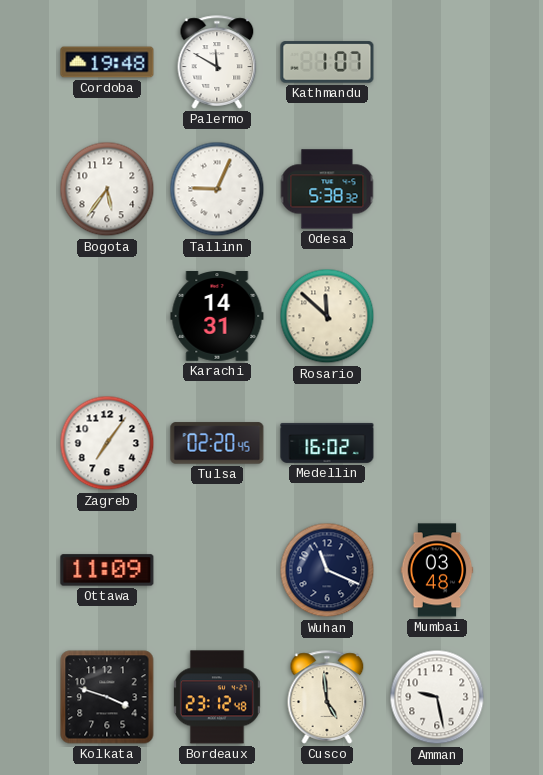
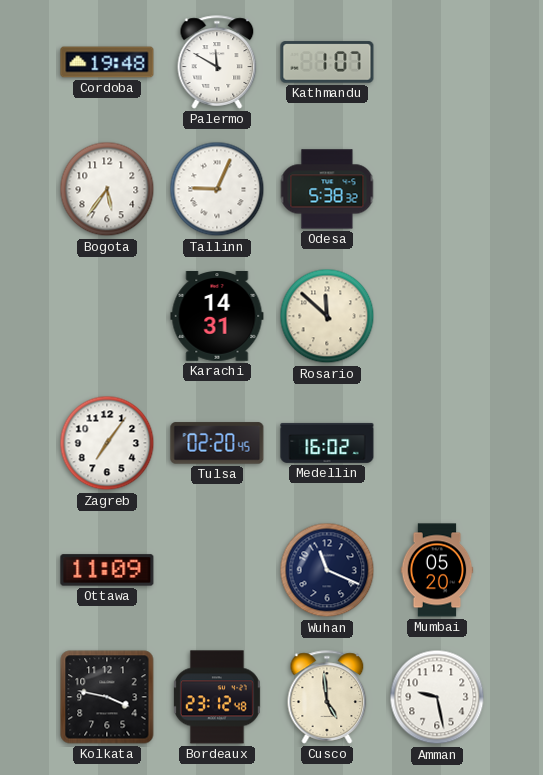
Mumbai: 03:48 -> 05:20 (437, 570)
Kolkata: 3:48 -> 3:47 (107, 697)
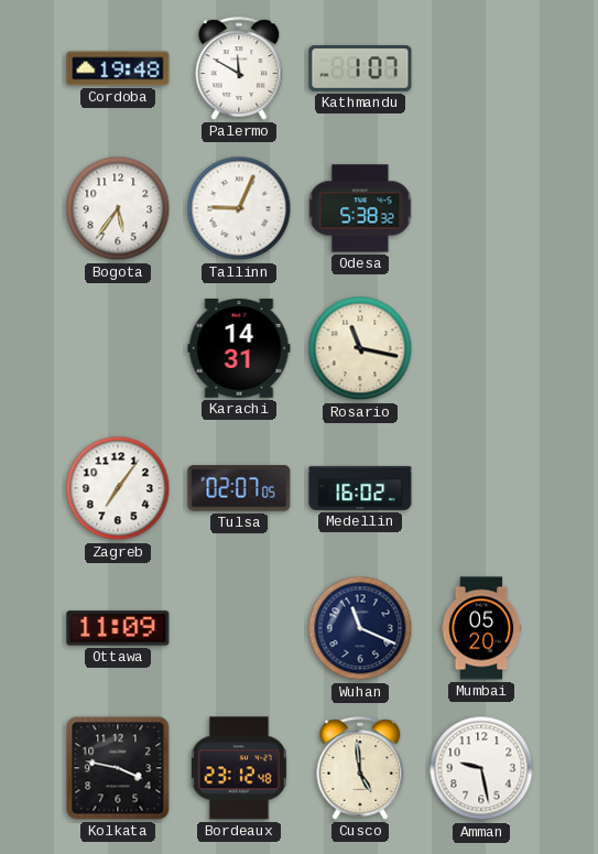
Rosario: 11:52 -> 11:17 (360, 348)
Tulsa: 02:20 -> 02:07 (239, 488)
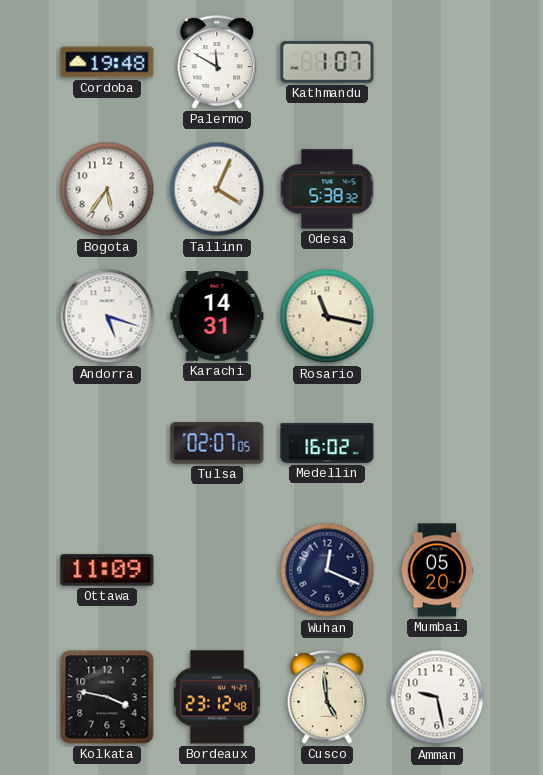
Tallinn: 9:04 -> 4:04 (217, 189)
Andorra: none -> 5:18 (107, 316)
Zagreb: 7:06 -> none (118, 488)
Wuhan: 11:19 -> 12:19 (327, 570)
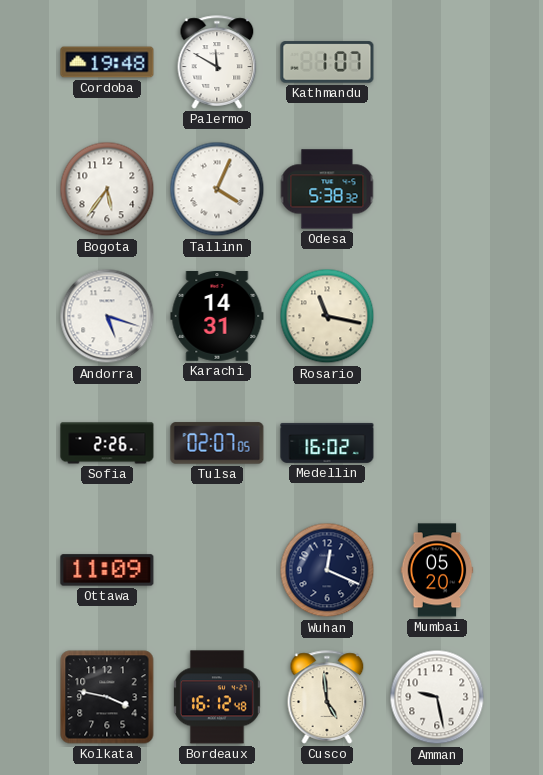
Sofia: none -> 2:26 (107, 443)
Bordeaux: 23:12 -> 16:12 (217, 697)
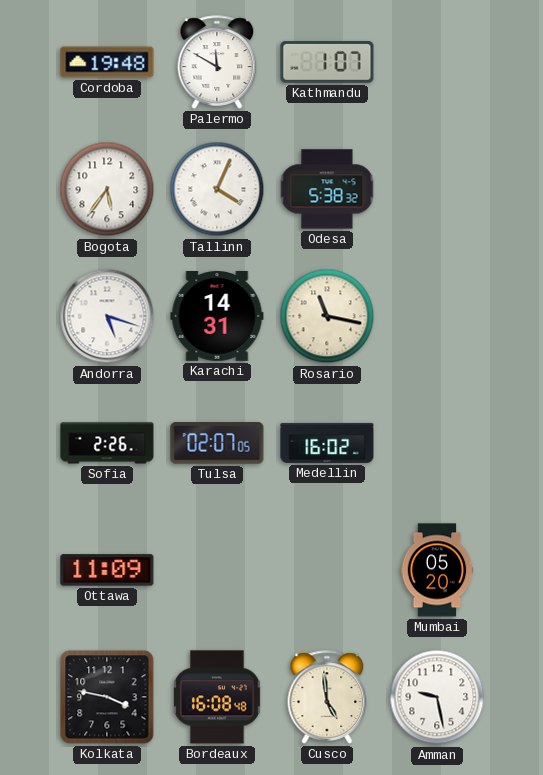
Wuhan: 12:19 -> none (327, 570)
Bordeaux: 16:12 -> 16:08 (217, 697)
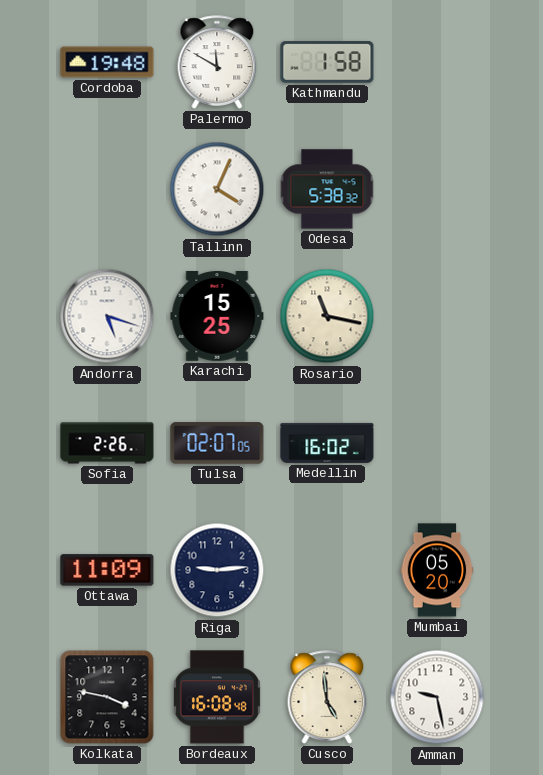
Kathmandu: 1:07 -> 1:58 (327, 62)
Bogota: 5:36 -> none (107, 189)
Karachi: 14:31 -> 15:25 (217, 317)
Riga: none -> 9:14 (217, 570)
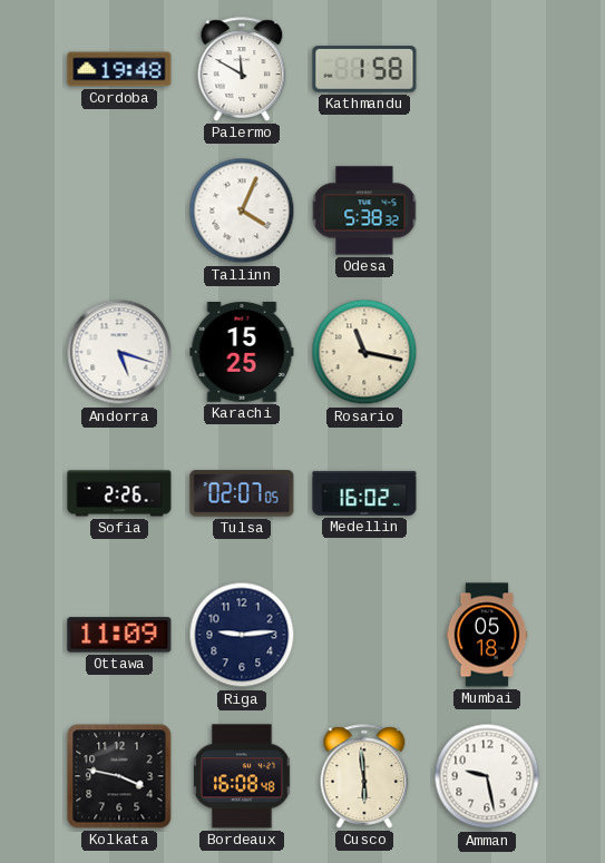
Mumbai: 05:20 -> 05:18 (487, 635)
Cusco: 4:59 -> 5:59 (364, 776)
